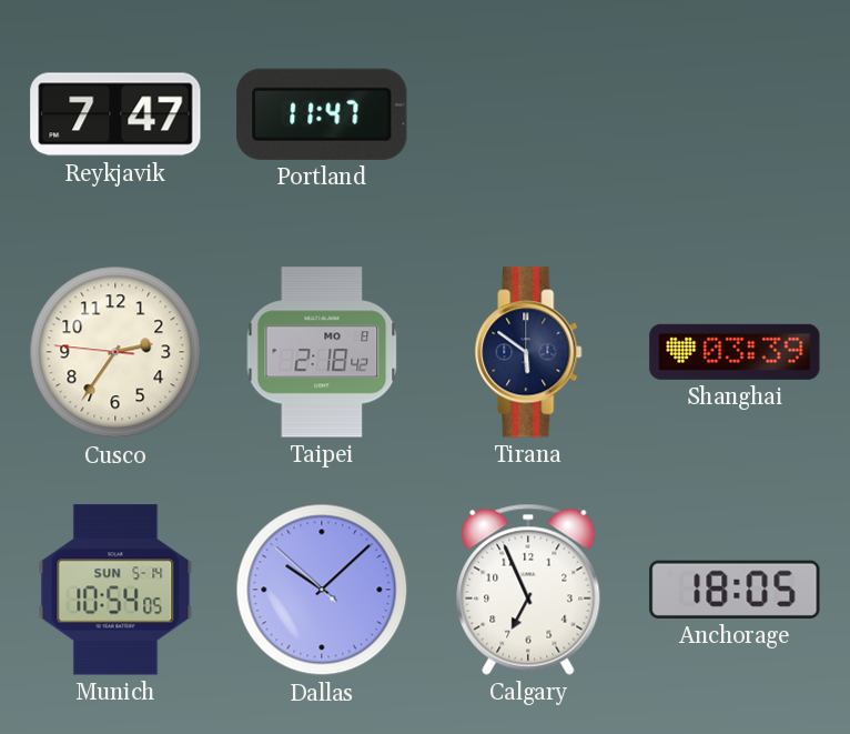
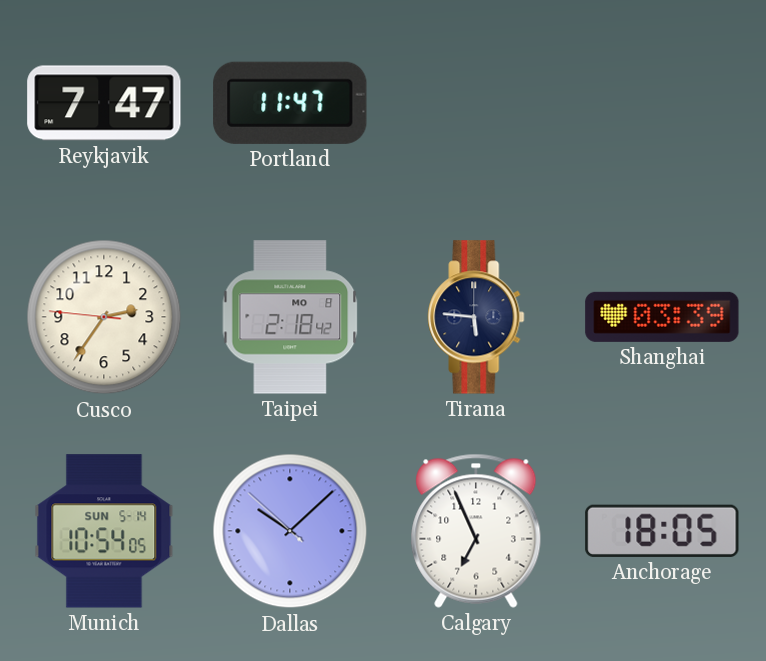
Tirana: 5:51 -> 5:46 (476, 317)
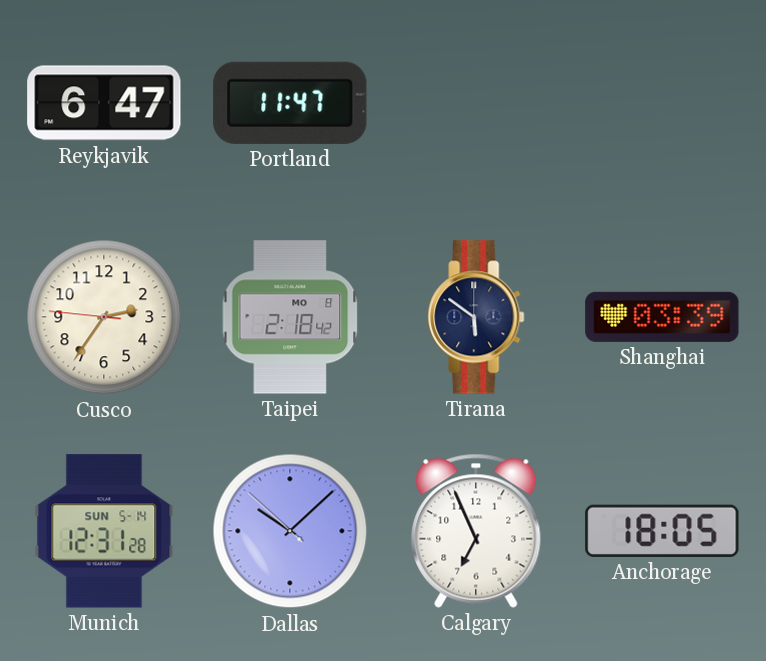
Reykjavik: 7:47 -> 6:47 (104, 103)
Tirana: 5:46 -> 5:51 (476, 317)
Munich: 10:54 -> 12:31 (104, 531)
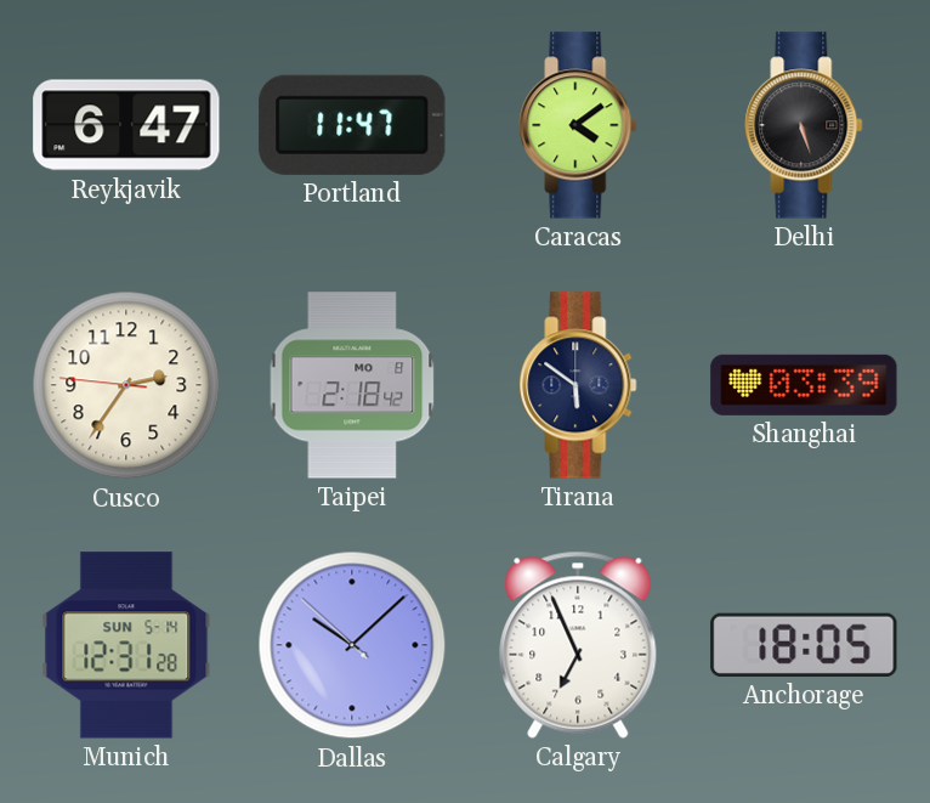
Caracas: none -> 4:09 (578, 125)
Delhi: none -> 5:27 (804, 125)
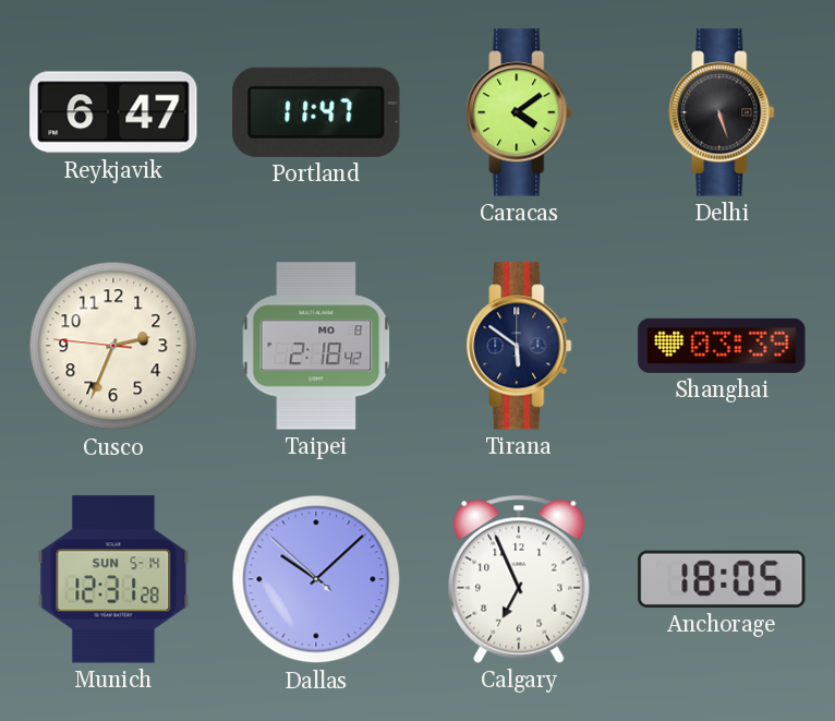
Cusco: 2:35 -> 2:33 (113, 346)
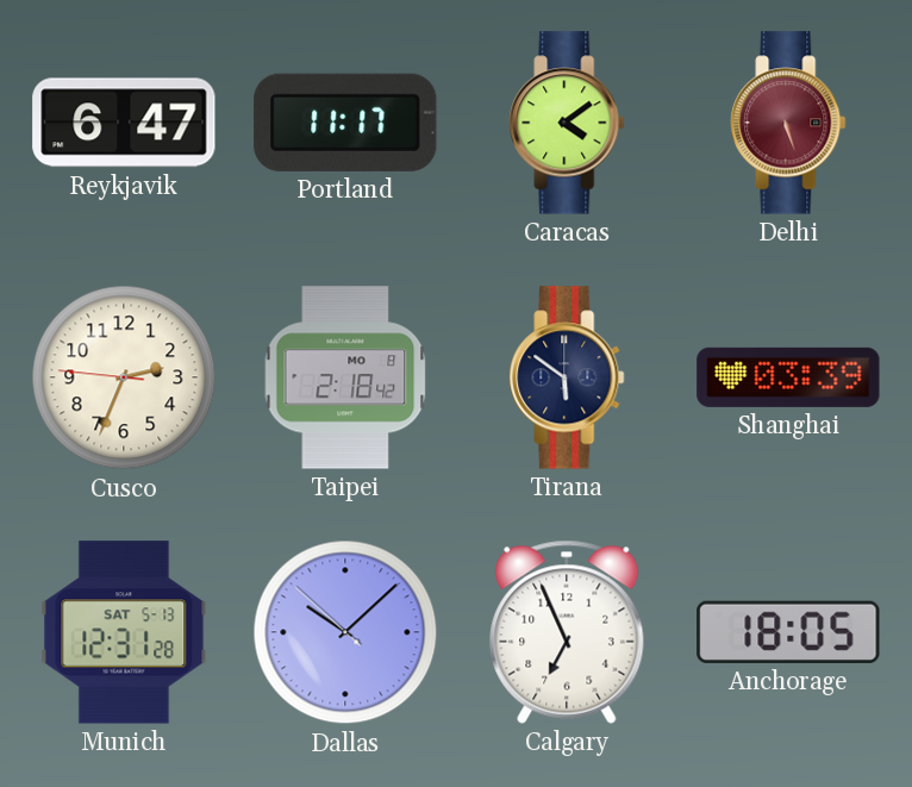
Portland: 11:47 -> 11:17 (345, 123)
Delhi dial: black -> burgundy (788, 123)
Munich date: SUN 5-14 -> SAT 5-13 (124, 632)
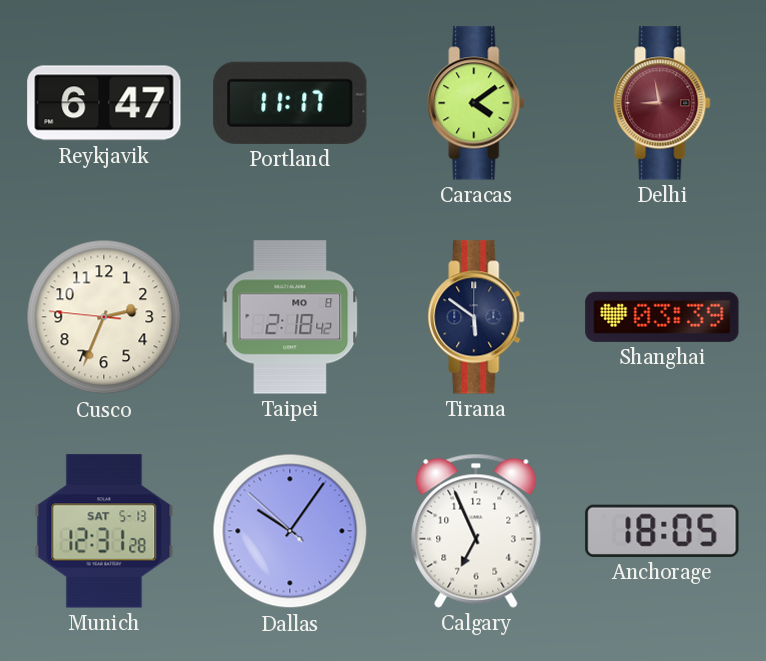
Delhi: 5:27 -> 8:58 (662, 103)
Dallas: 10:07 -> 10:05 (290, 531)
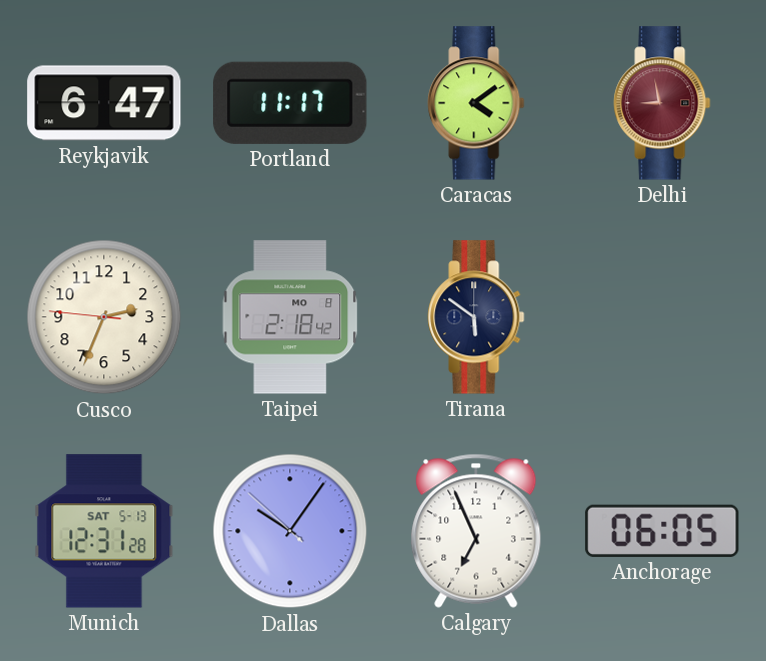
Shanghai: 03:39 -> none (662, 317)
Anchorage: 18:05 -> 06:05 (662, 531)
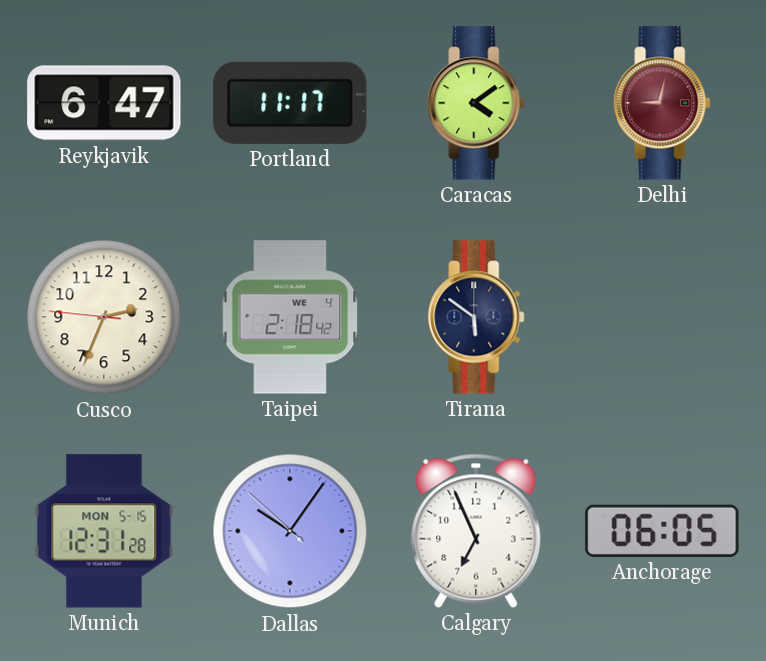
Delhi: 8:58 -> 9:02 (662, 103)
Taipei date: MO 8 -> WE 4 (290, 317)
Munich date: SAT 5-13 -> MON 5-15 (104, 531)
